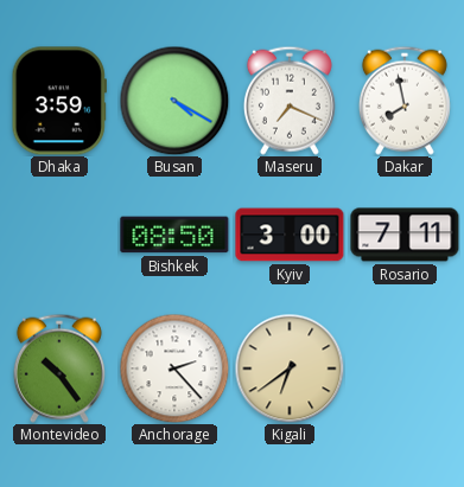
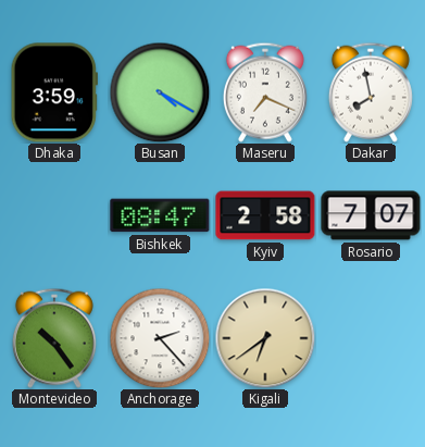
Bishkek: 08:50 -> 08:47 (160, 215)
Kyiv: 3:00 -> 2:58 (265, 215)
Rosario: 7:11 -> 7:07 (371, 215)
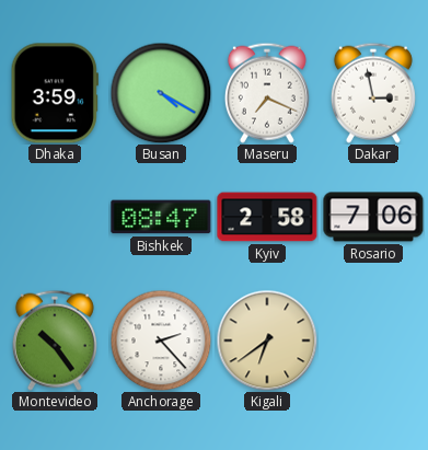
Dakar: 7:58 -> 2:58 (373, 93)
Rosario: 7:07 -> 7:06 (373, 217)
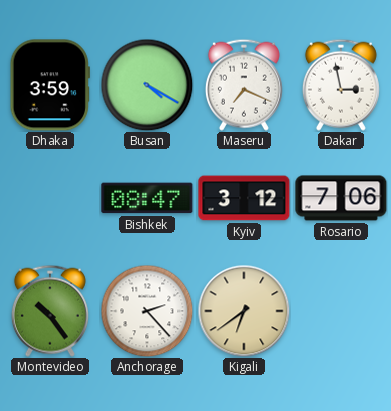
Kyiv: 2:58 -> 3:12 (244, 198)
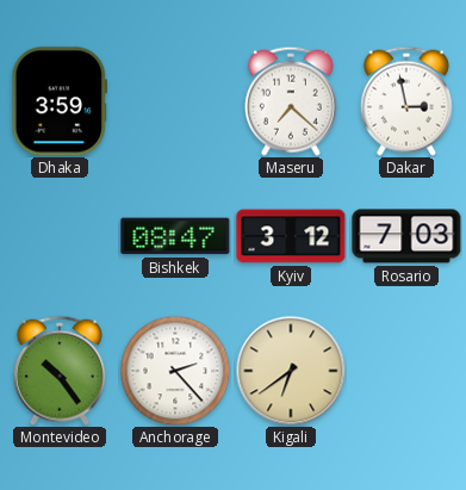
Busan: 4:20 -> none (147, 85)
Maseru: 7:19 -> 7:22 (291, 101)
Rosario: 7:06 -> 7:03 (406, 236)
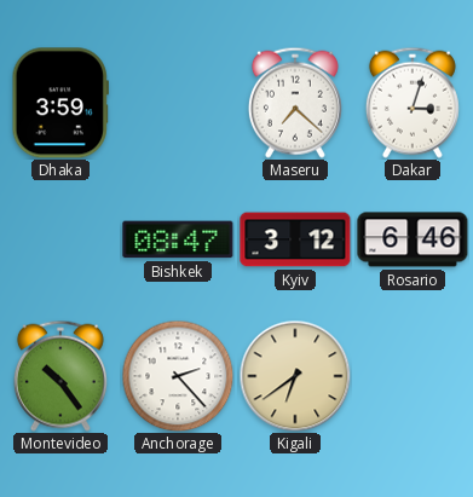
Dakar: 2:58 -> 3:03 (413, 103)
Rosario: 7:03 -> 6:46 (413, 239)
